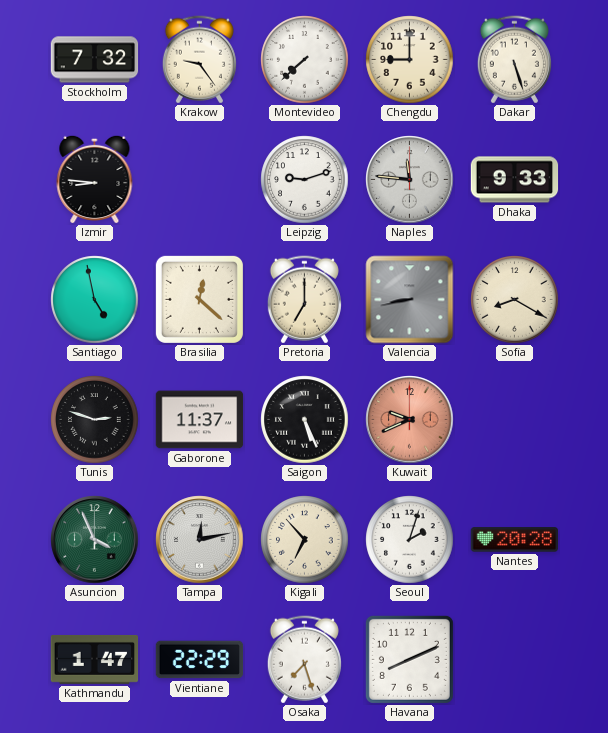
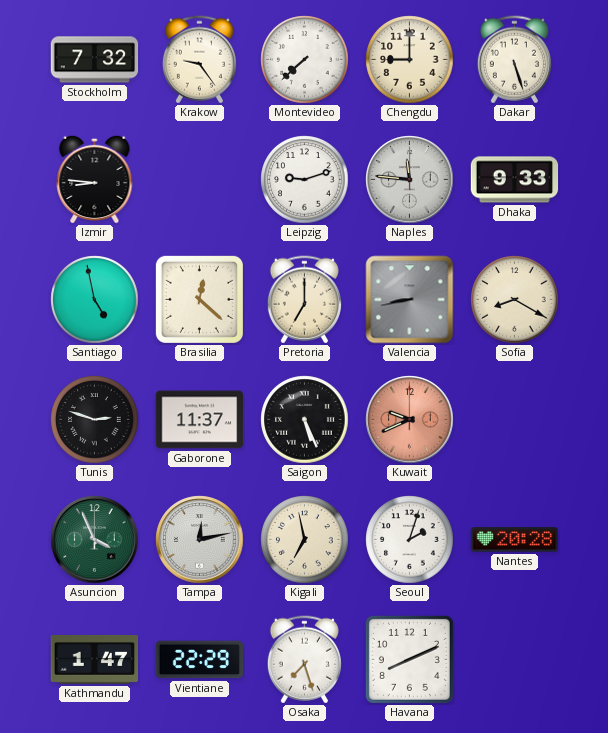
Kigali: 6:53 -> 6:58 (305, 540)
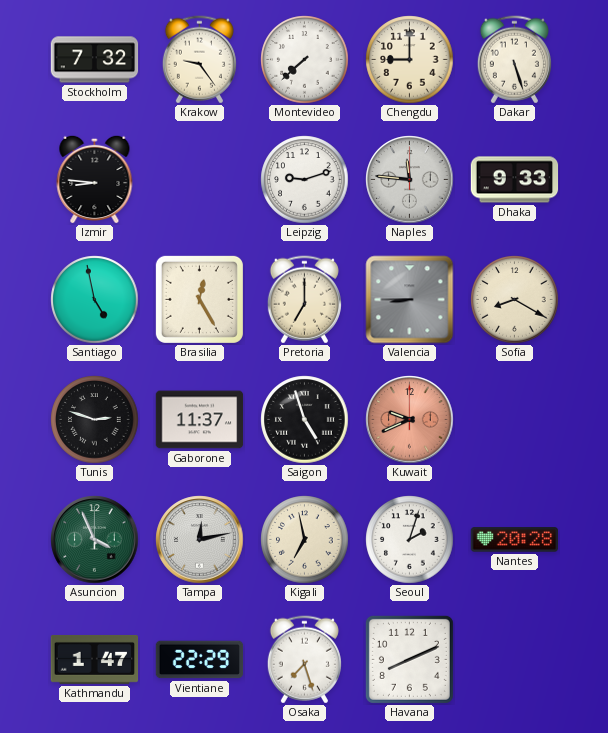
Brasilia: 12:22 -> 12:25 (199, 299)
Valencia: 8:43 -> 8:45 (410, 300)
Saigon: 5:26 -> 4:57 (305, 420)
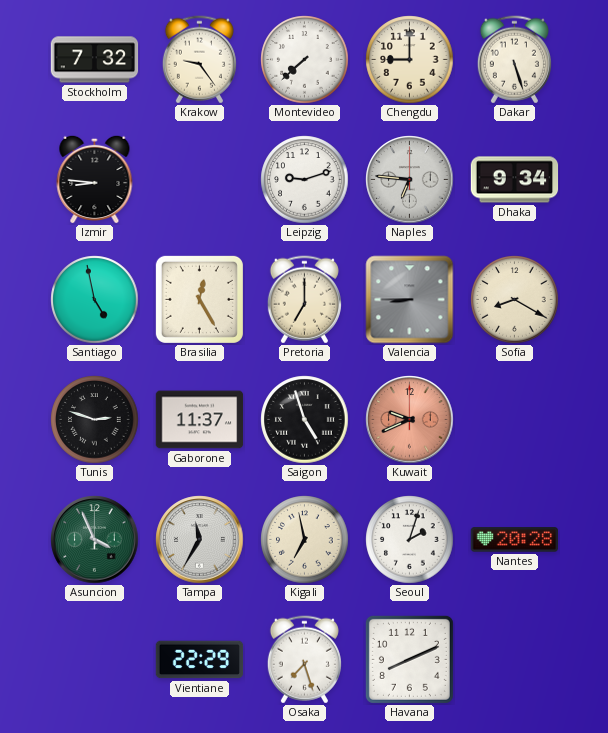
Naples: 11:46 -> 6:46 (410, 180)
Dhaka: 9:33 -> 9:34 (515, 180)
Tampa: 12:13 -> 11:35 (200, 540)
Kathmandu: 1:47 -> none (95, 659)
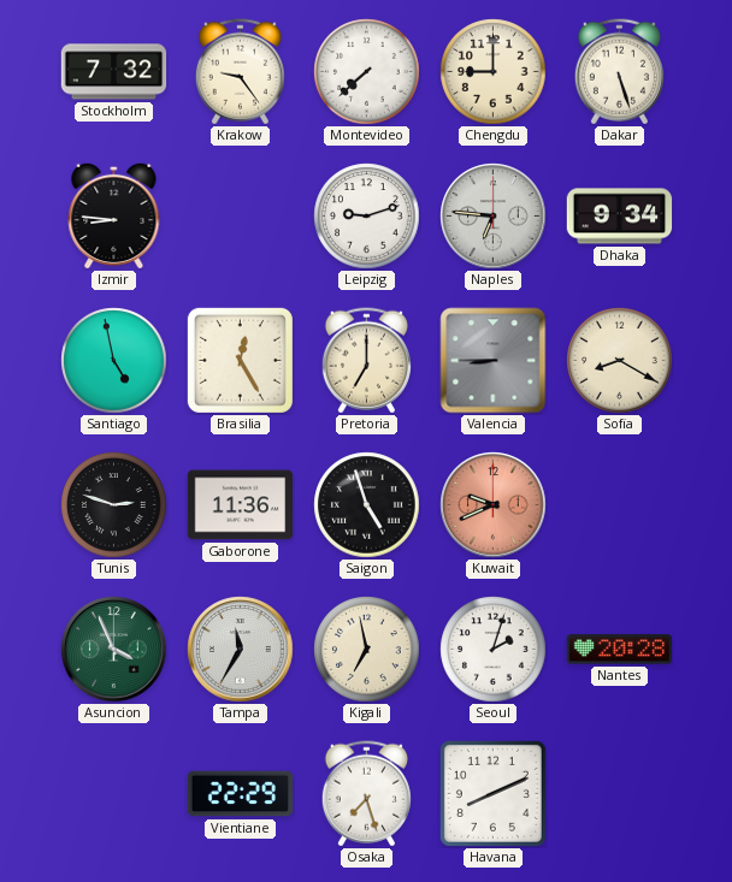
Gaborone: 11:37 -> 11:36 (241, 505)
